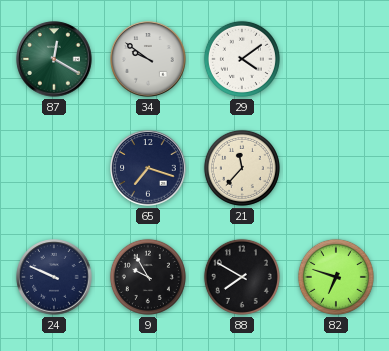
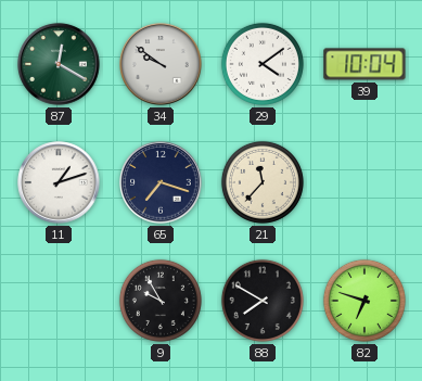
39: none -> 10:04 (365, 64)
11: none -> 1:12 (59, 182)
24: 9:49 -> none (54, 277)
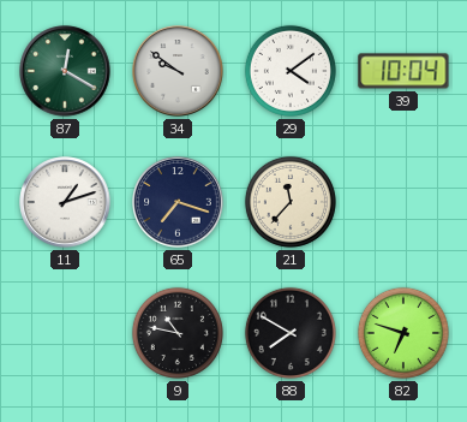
9: 9:55 -> 10:47 (178, 333)
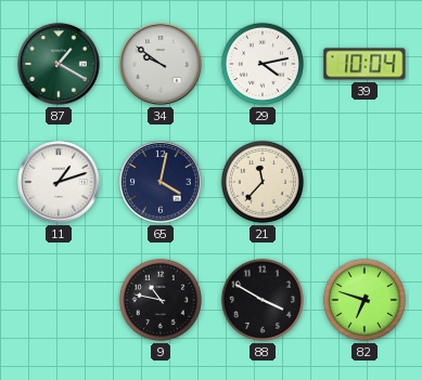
87: 12:20 -> 1:20 (59, 64)
29: 4:09 -> 4:13 (263, 64)
65: 7:18 -> 4:02 (161, 182)
88: 7:50 -> 3:50 (263, 300)
